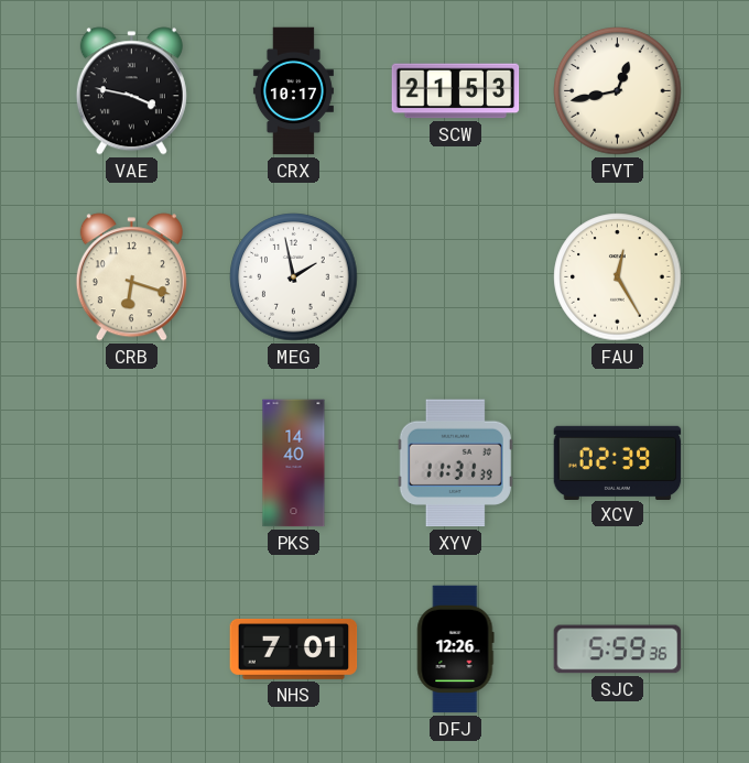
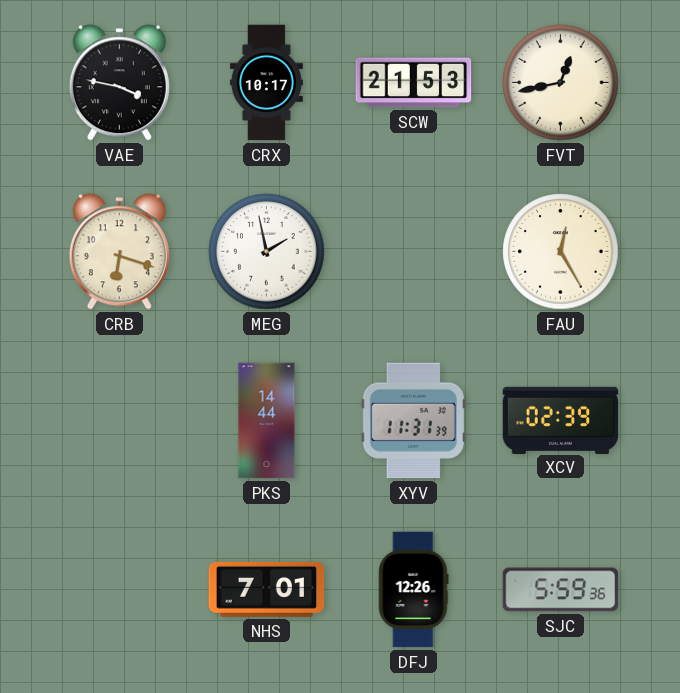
PKS: 14:40 -> 14:44 (267, 421)
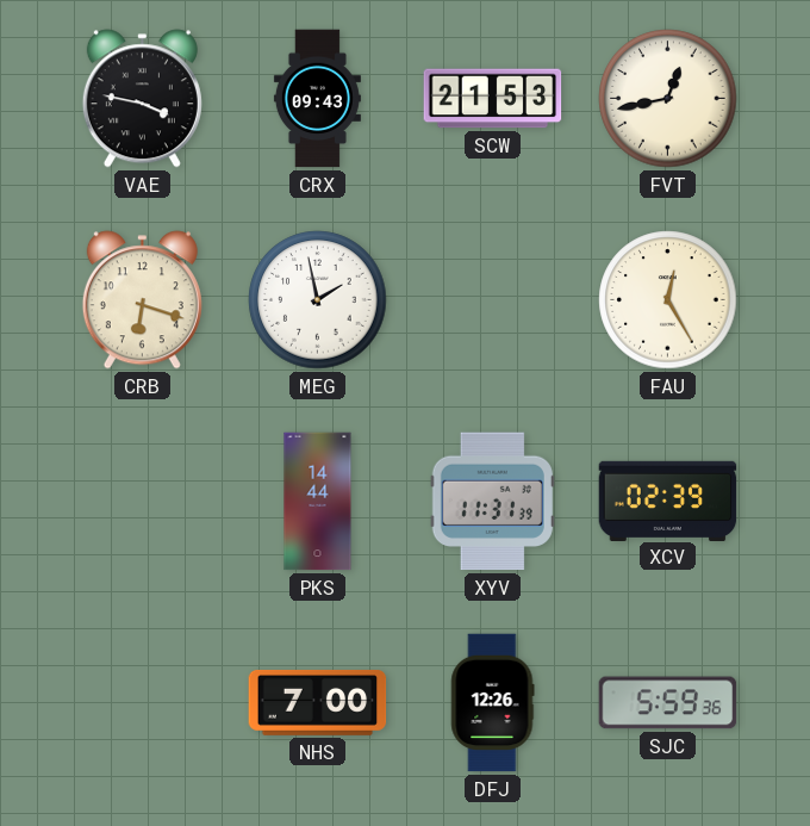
CRX: 10:17 -> 09:43 (317, 99)
NHS: 7:01 -> 7:00 (318, 702)
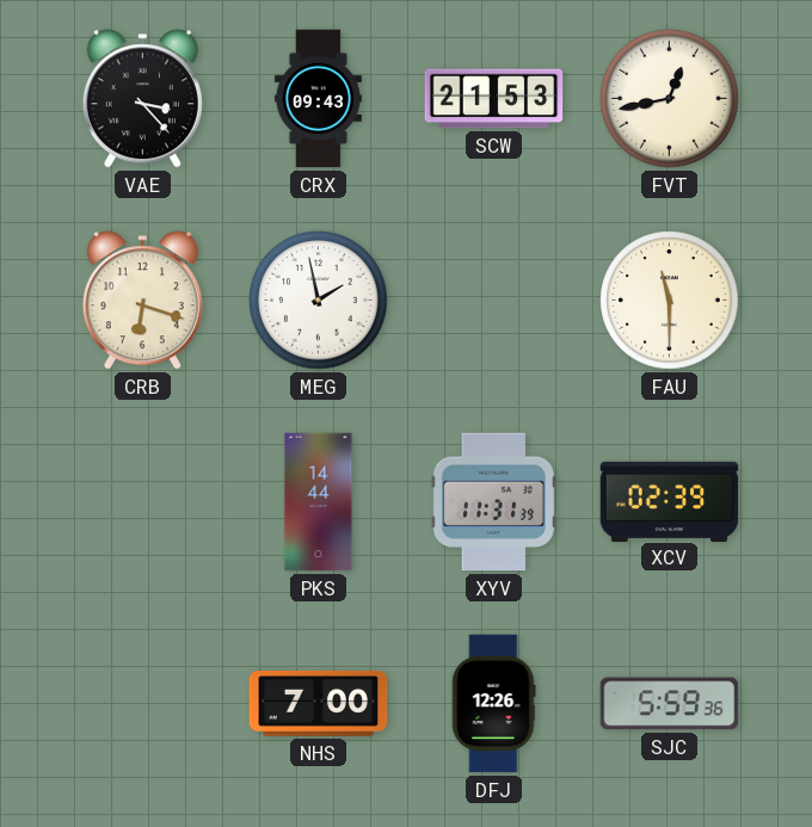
VAE: 3:47 -> 3:23 (142, 99)
FAU: 12:25 -> 11:30 (670, 301)
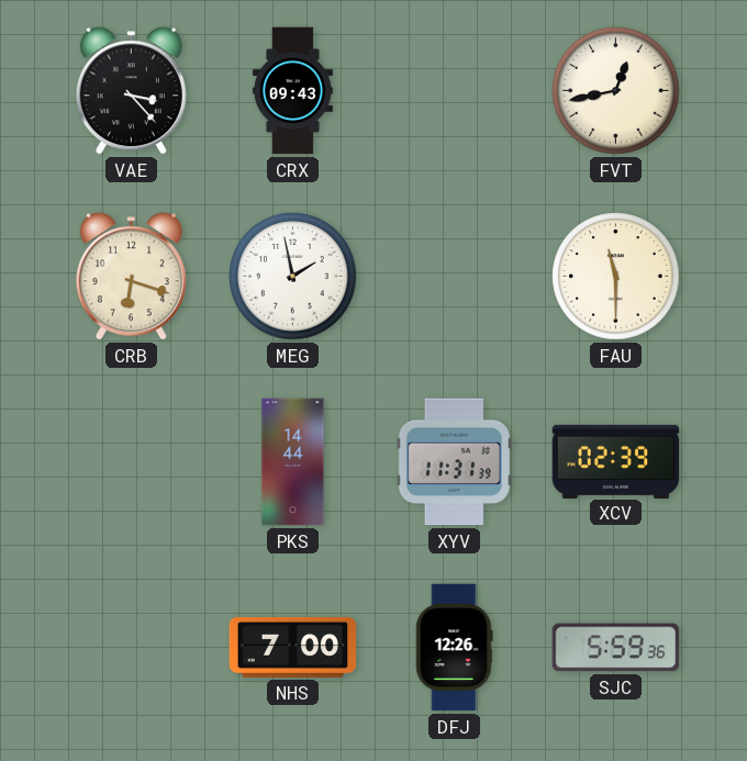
SCW: 21:53 -> none (494, 99)
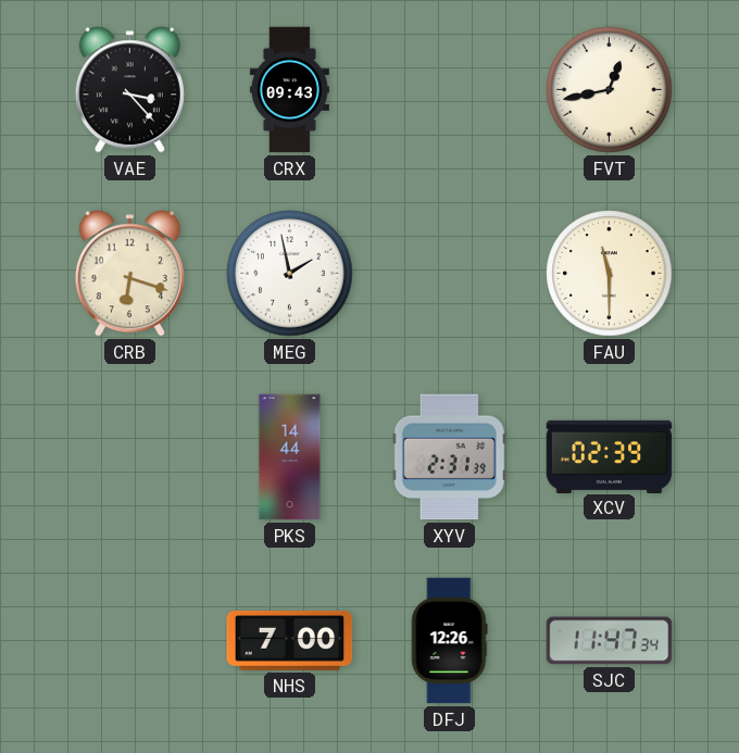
XYV: 11:31 -> 2:31 (449, 457)
SJC: 5:59 -> 11:47 (610, 641)
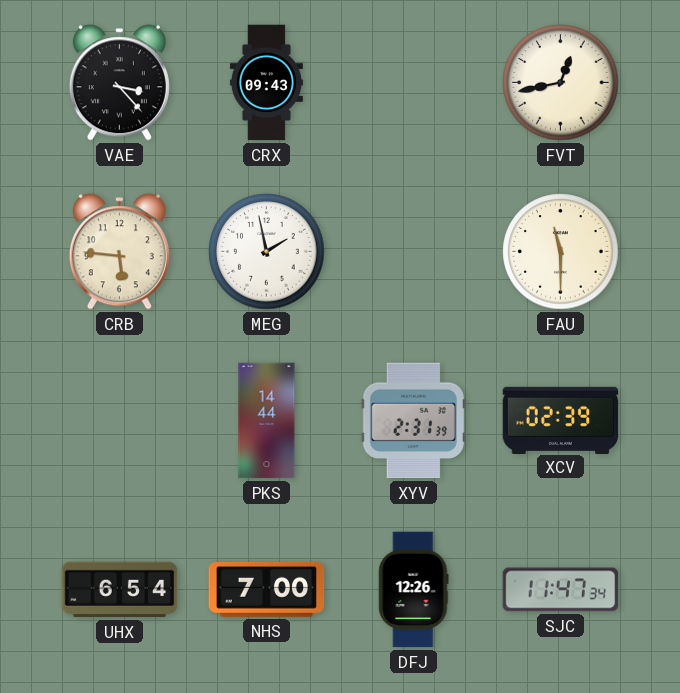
CRB: 6:18 -> 5:46 (119, 252)
UHX: none -> 6:54 (120, 590)
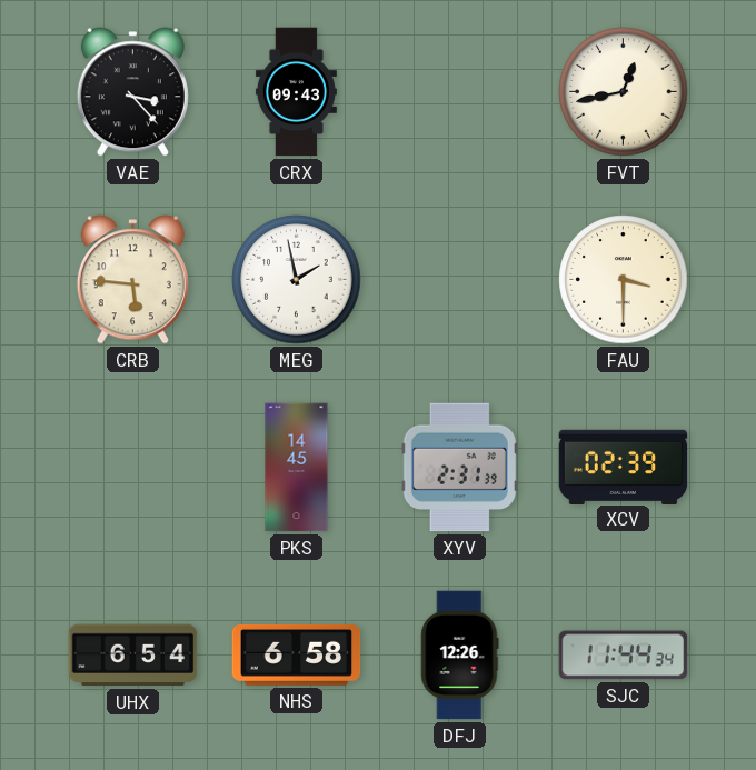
FAU: 11:30 -> 3:30 (624, 280)
PKS: 14:44 -> 14:45 (297, 468)
NHS: 7:00 -> 6:58 (297, 654)
SJC: 11:47 -> 11:44 (624, 656)
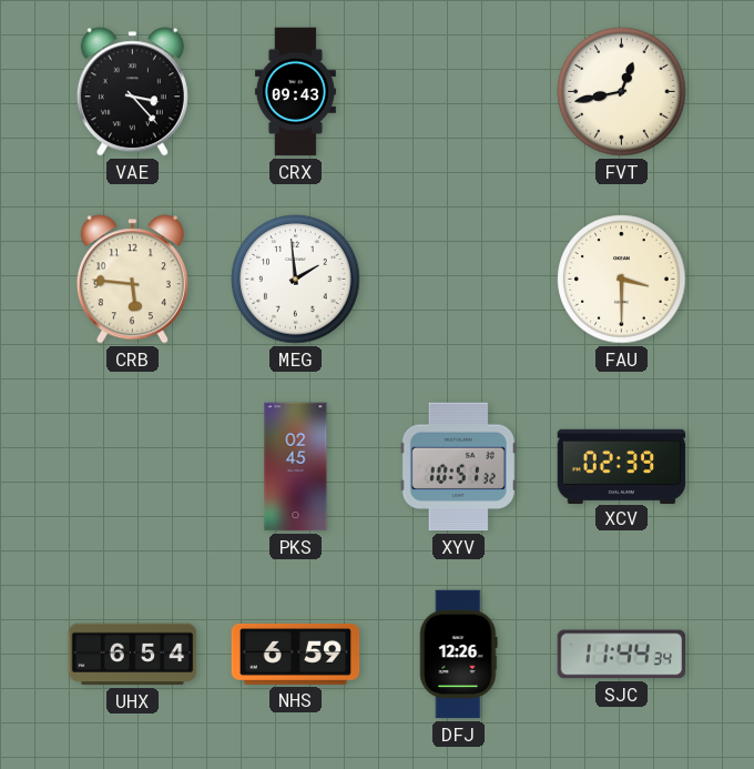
MEG: 1:58 -> 1:59 (296, 280)
PKS: 14:45 -> 02:45 (296, 467)
XYV: 2:31 -> 10:51 (458, 467)
NHS: 6:58 -> 6:59 (296, 654)
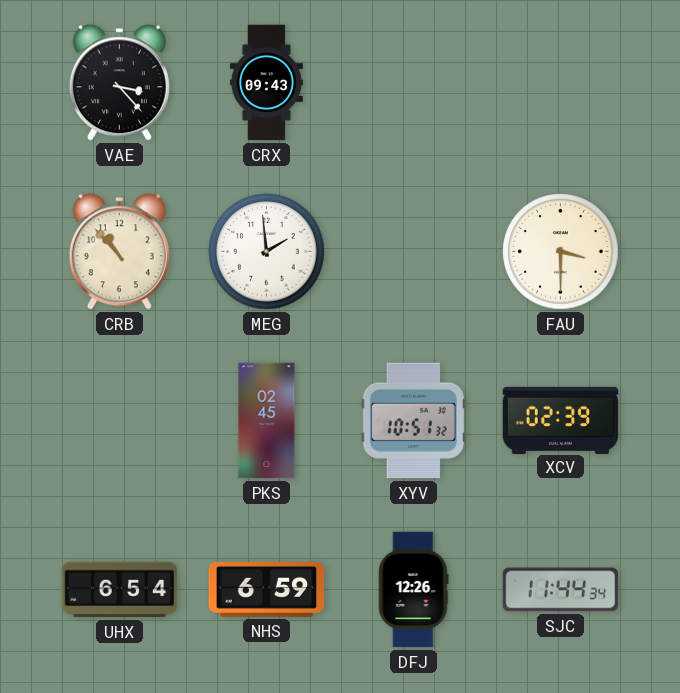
FVT: 12:43 -> none (622, 92)
CRB: 5:46 -> 10:53 (119, 252)
